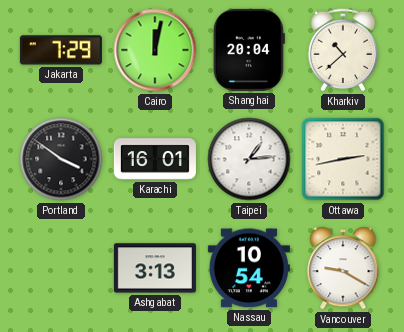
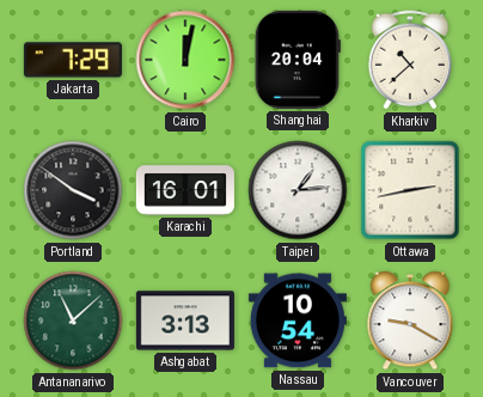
Antananarivo: none -> 11:08 (73, 320)
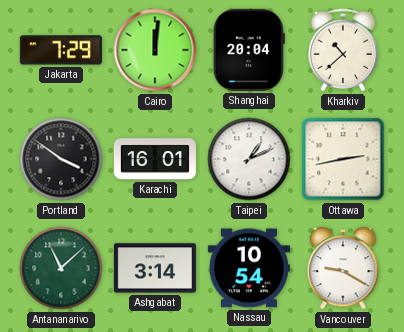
Cairo: 12:02 -> 12:01 (155, 50)
Taipei: 1:14 -> 1:11 (249, 159)
Ashgabat: 3:13 -> 3:14 (155, 268)
